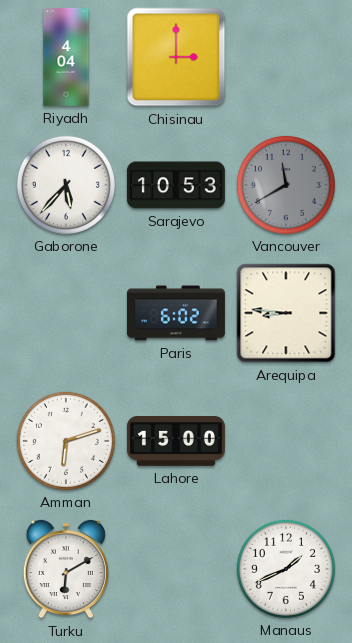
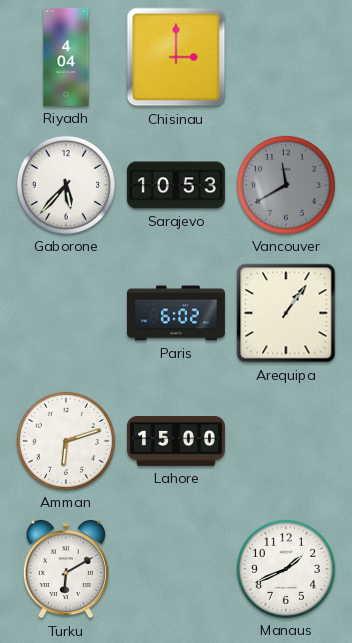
Arequipa: 8:46 -> 1:06 (286, 313)
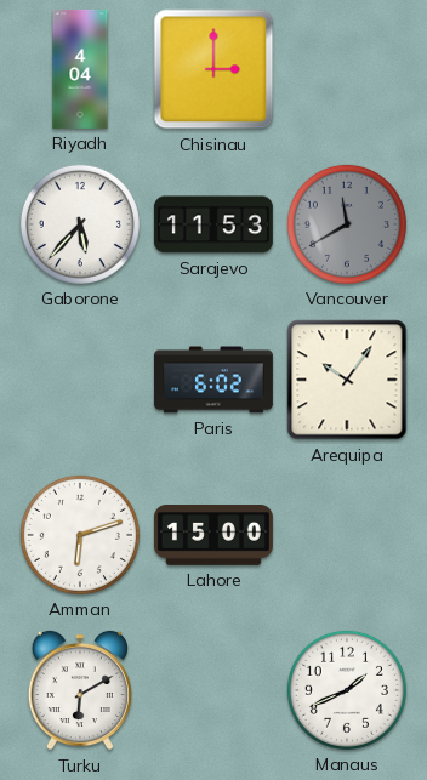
Sarajevo: 10:53 -> 11:53 (213, 224)
Arequipa: 1:06 -> 10:06 (347, 380)
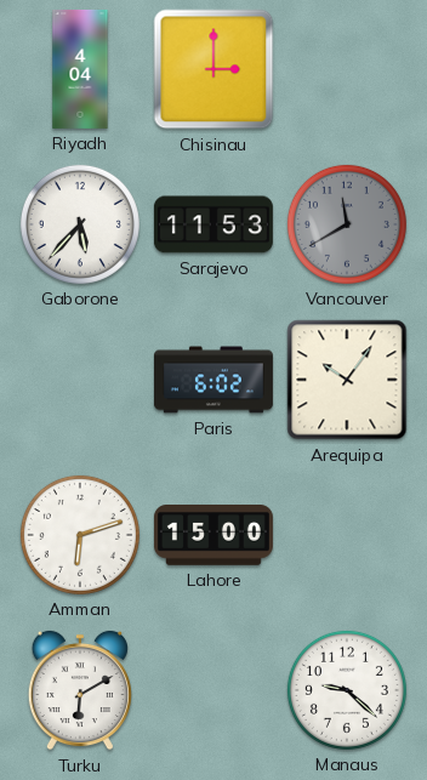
Manaus: 1:41 -> 9:22 (347, 690)
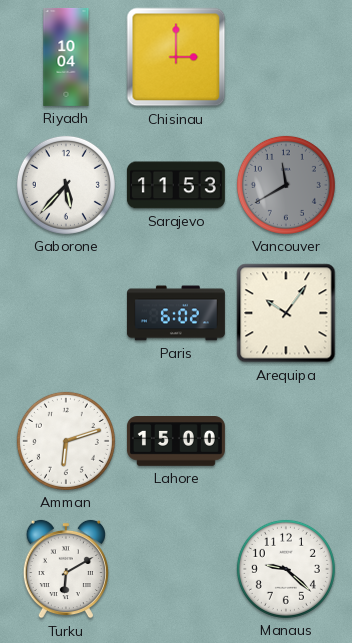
Riyadh: 4:04 -> 10:04 (66, 57)
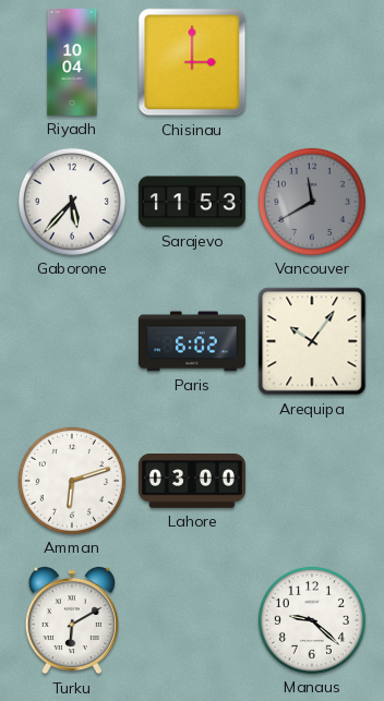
Lahore: 15:00 -> 03:00 (192, 482)
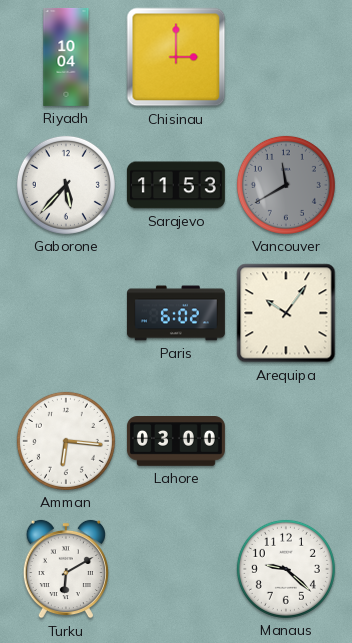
Amman: 6:12 -> 6:16 (66, 441)
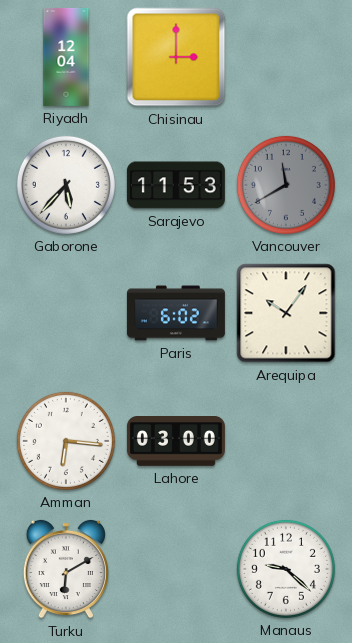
Riyadh: 10:04 -> 12:04 (66, 57)
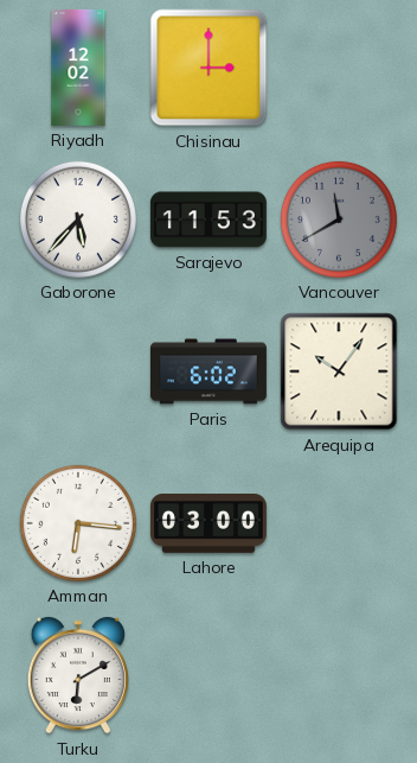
Riyadh: 12:04 -> 12:02 (78, 68)
Manaus: 9:22 -> none (286, 569)
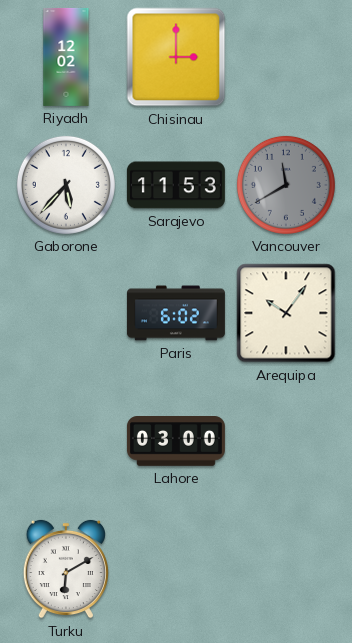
Amman: 6:16 -> none (78, 523)
